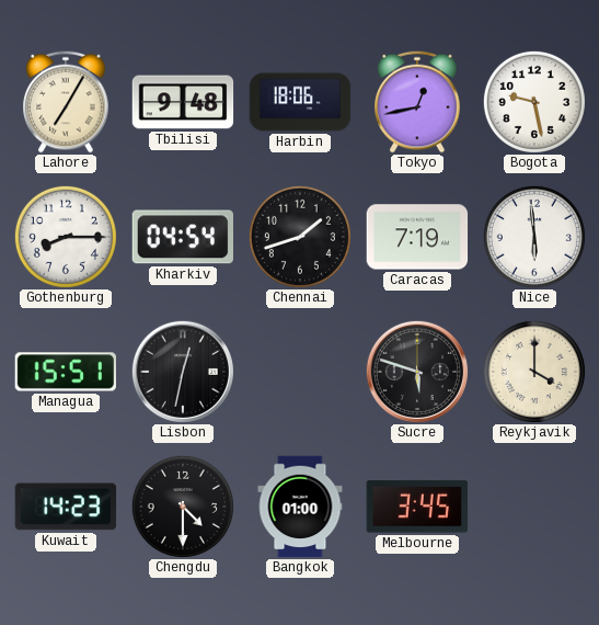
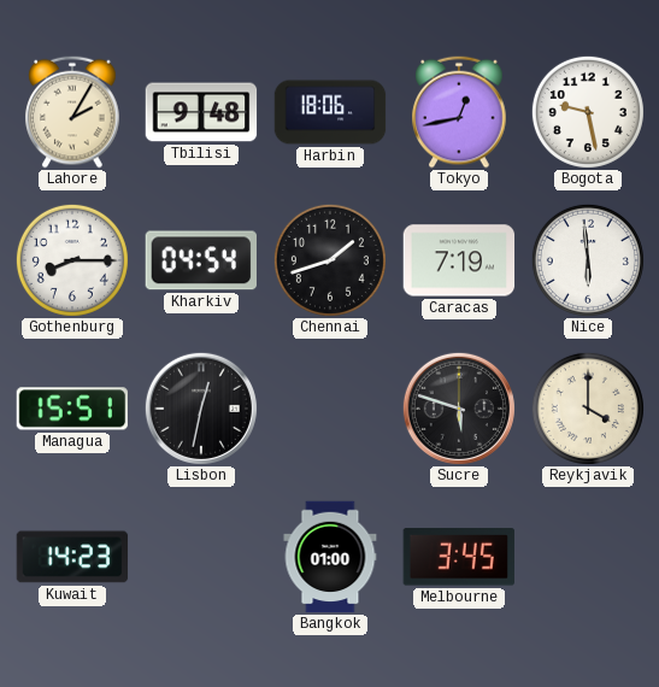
Lahore: 7:05 -> 2:05 (72, 112)
Chengdu: 4:30 -> none (183, 507)
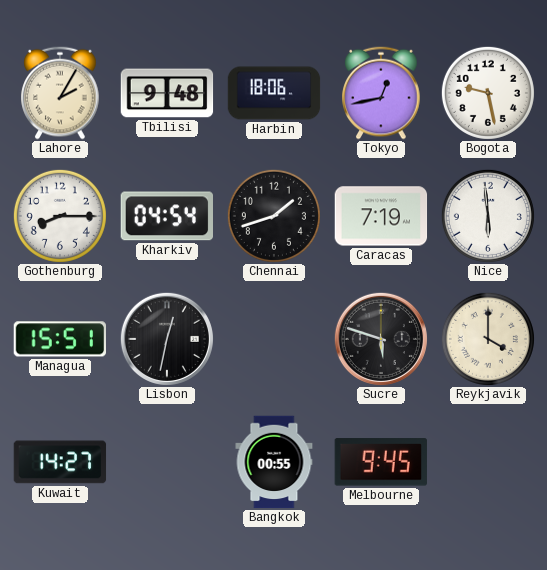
Kuwait: 14:23 -> 14:27 (60, 462)
Bangkok: 01:00 -> 00:55 (274, 462)
Melbourne: 3:45 -> 9:45 (381, 462)
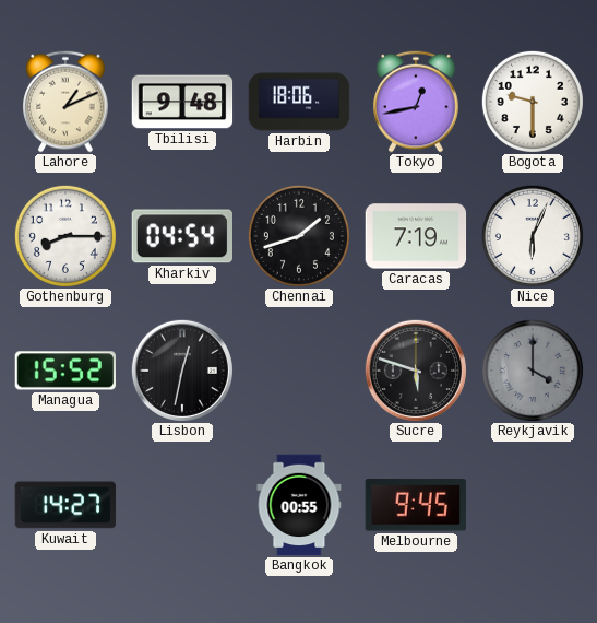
Lahore: 2:05 -> 1:11 (65, 102)
Bogota: 9:28 -> 9:30 (533, 102)
Nice: 5:59 -> 6:04 (533, 236)
Managua: 15:51 -> 15:52 (65, 371)
Reykjavik dial: cream -> grey (533, 371)
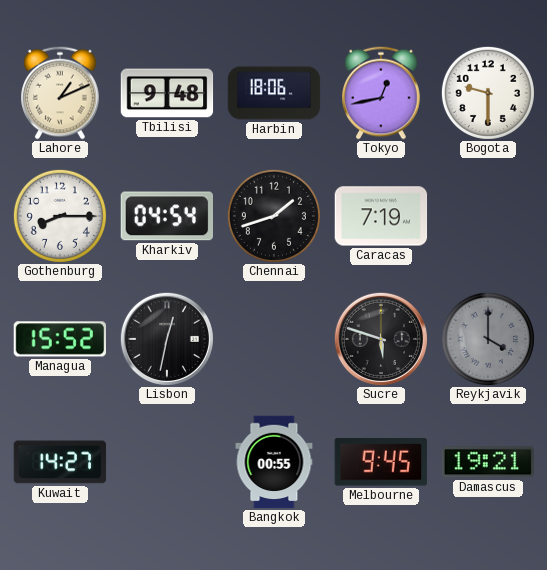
Nice: 6:04 -> none (533, 236)
Damascus: none -> 19:21 (488, 462)
